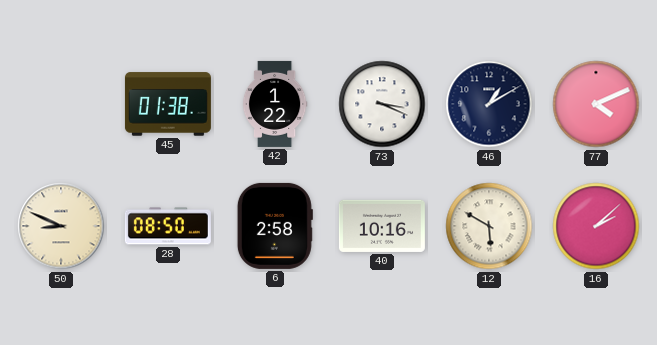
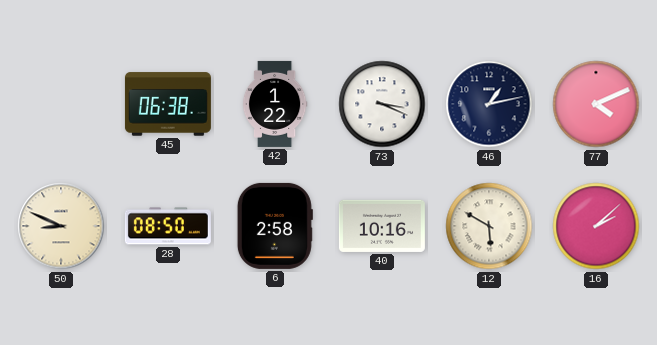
45: 01:38 -> 06:38 (168, 104)
46: 1:10 -> 1:13 (489, 104)
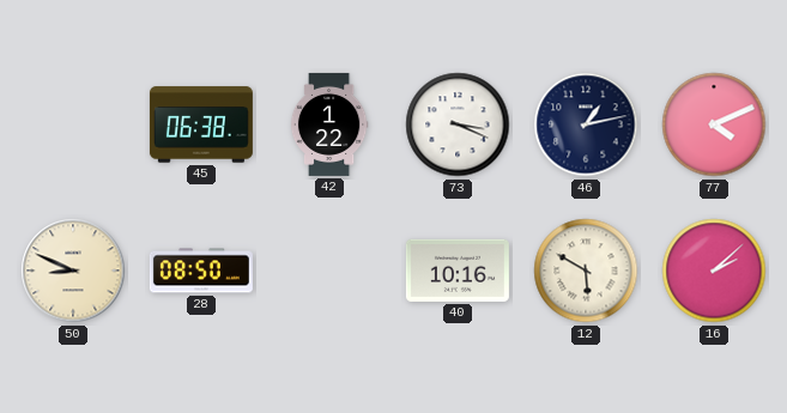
6: 2:58 -> none (275, 226)
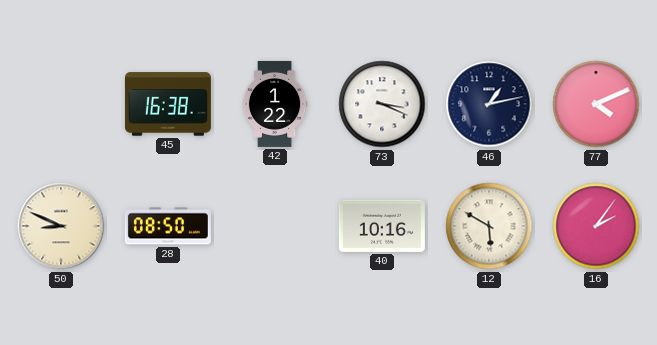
45: 06:38 -> 16:38 (168, 104)
16: 2:08 -> 2:06 (596, 226)
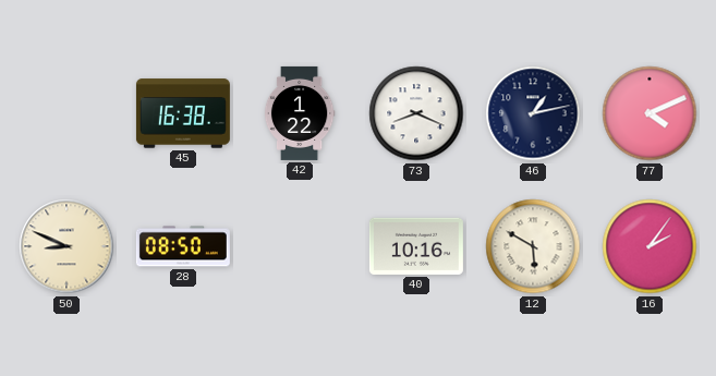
73: 3:19 -> 8:19 (416, 113)
